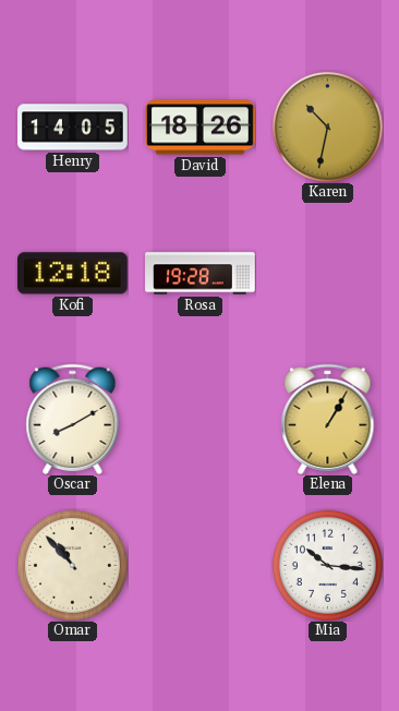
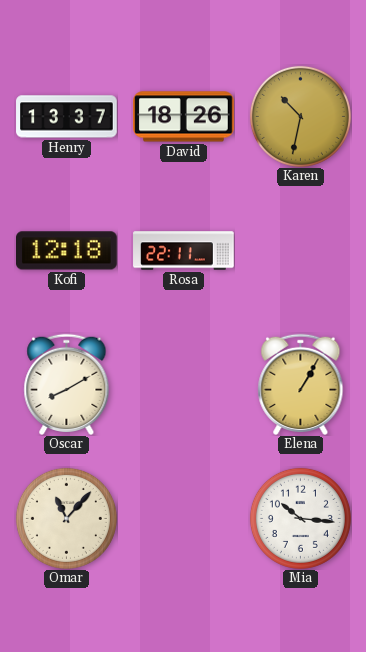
Henry: 14:05 -> 13:37 (67, 117)
Rosa: 19:28 -> 22:11 (184, 251)
Omar: 10:53 -> 11:07 (66, 518)
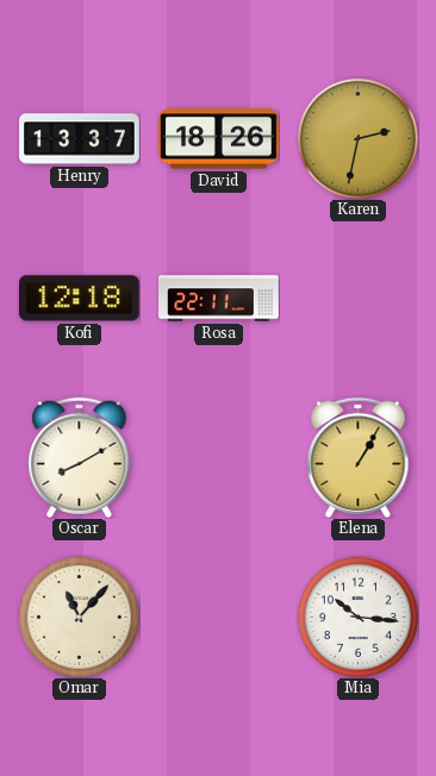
Karen: 10:32 -> 2:32 (357, 138)
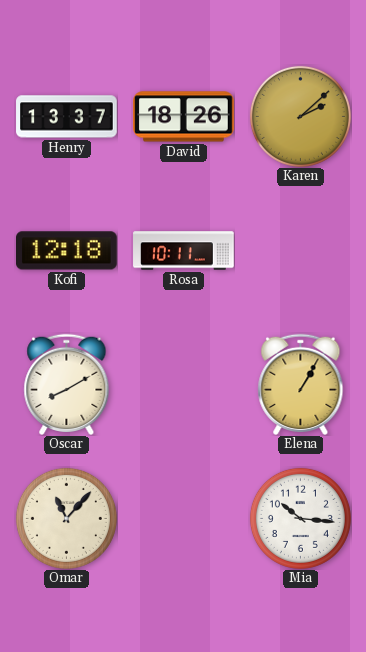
Karen: 2:32 -> 2:08 (300, 116)
Rosa: 22:11 -> 10:11 (184, 251)
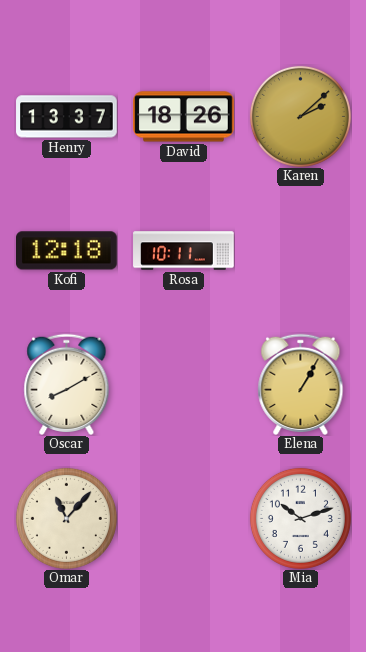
Mia: 10:16 -> 10:12 (300, 518)
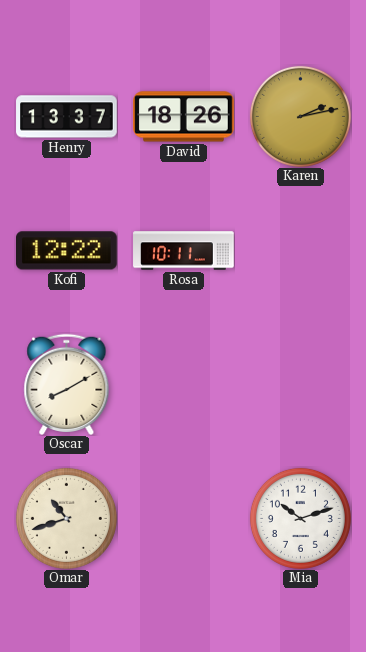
Karen: 2:08 -> 2:13 (300, 116)
Kofi: 12:18 -> 12:22 (67, 251)
Elena: 1:05 -> none (301, 384)
Omar: 11:07 -> 10:42 (66, 518)
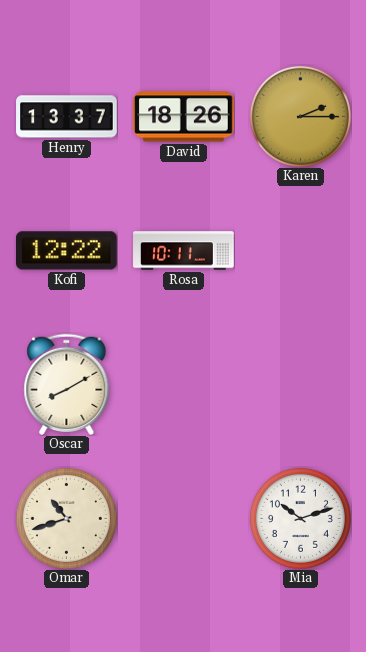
Karen: 2:13 -> 2:15 (300, 116)
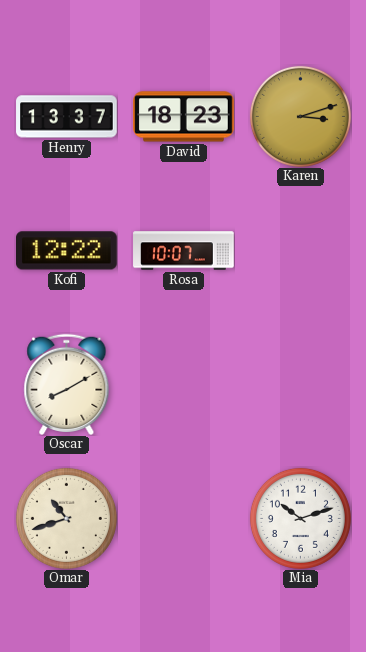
David: 18:26 -> 18:23 (184, 117)
Karen: 2:15 -> 3:12 (300, 116)
Rosa: 10:11 -> 10:07 (184, 251)
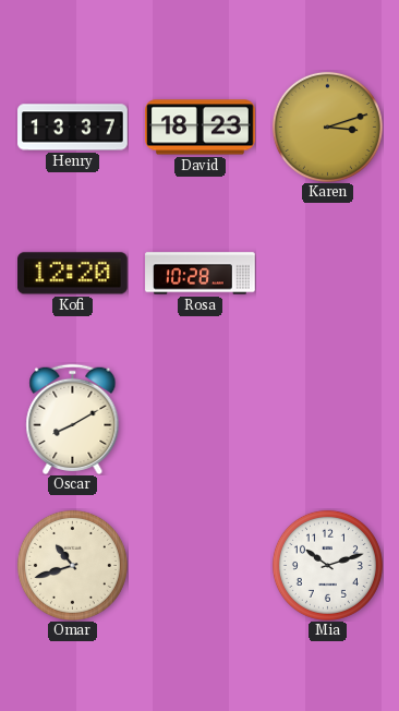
Kofi: 12:22 -> 12:20 (73, 274)
Rosa: 10:07 -> 10:28 (201, 274)
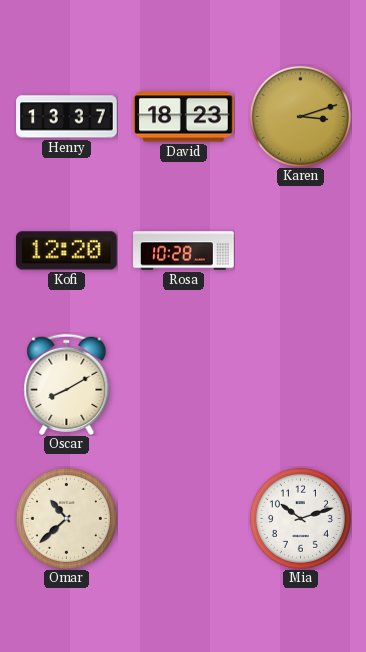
Omar: 10:42 -> 10:38 (66, 518)
